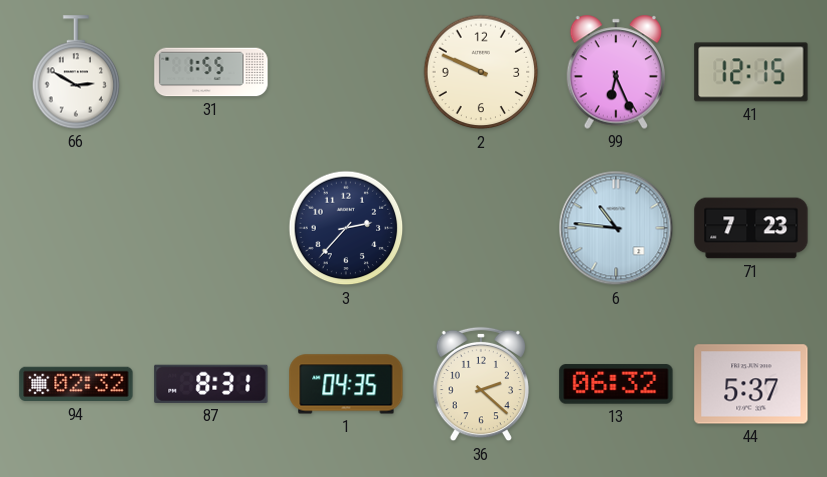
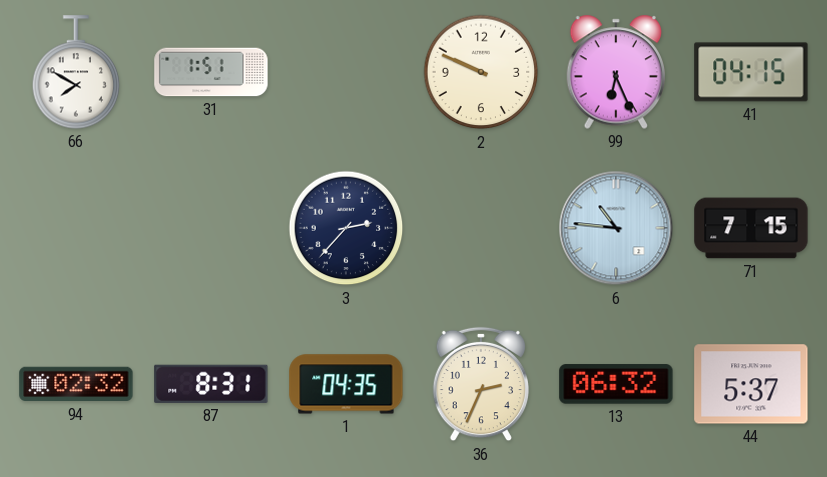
66: 2:50 -> 7:50 (76, 72)
31: 1:55 -> 1:51 (211, 72)
41: 12:15 -> 04:15 (751, 72)
71: 7:23 -> 7:15 (751, 228)
36: 2:22 -> 2:34 (480, 384)
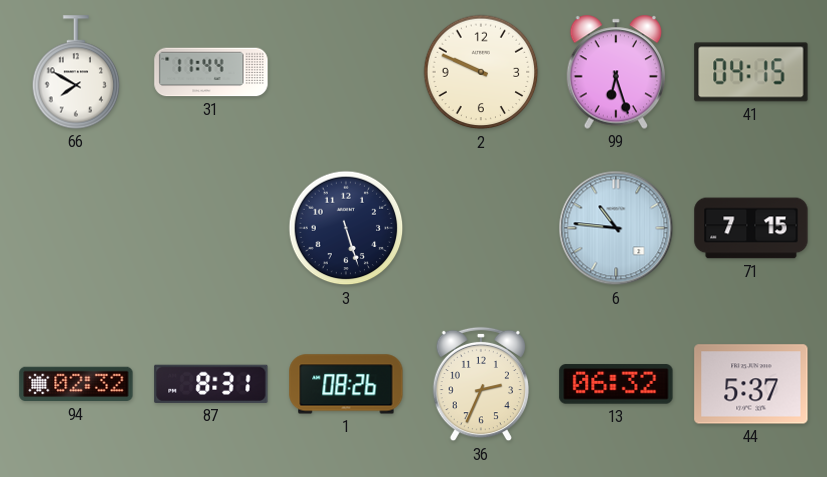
31: 1:51 -> 11:44 (211, 72)
99: 6:26 -> 6:27 (616, 72)
3: 2:37 -> 5:27 (346, 228)
1: 04:35 -> 08:26 (346, 384)
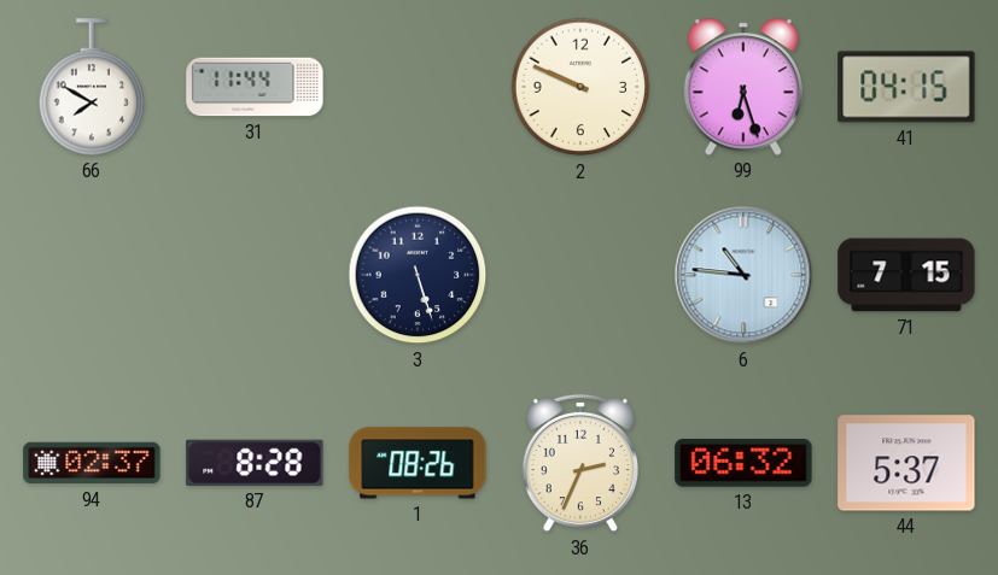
94: 02:32 -> 02:37 (92, 463)
87: 8:31 -> 8:28 (255, 463)
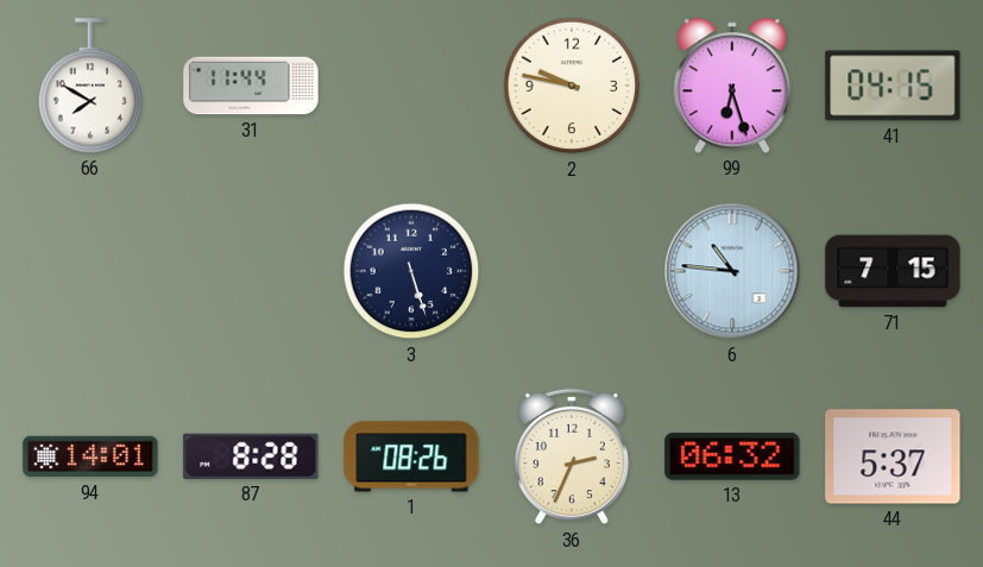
2: 9:49 -> 9:47 (572, 86)
94: 02:37 -> 14:01 (90, 456)
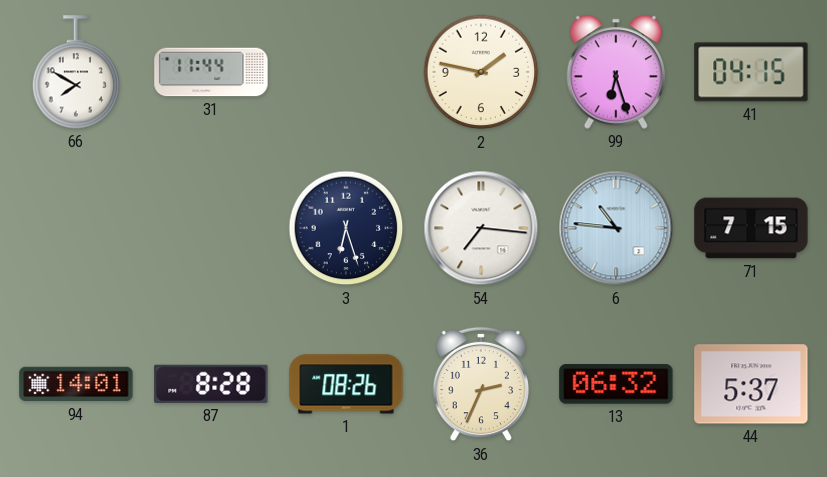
2: 9:47 -> 1:47 (481, 72)
3: 5:27 -> 6:27 (346, 228)
54: none -> 7:16 (481, 228)
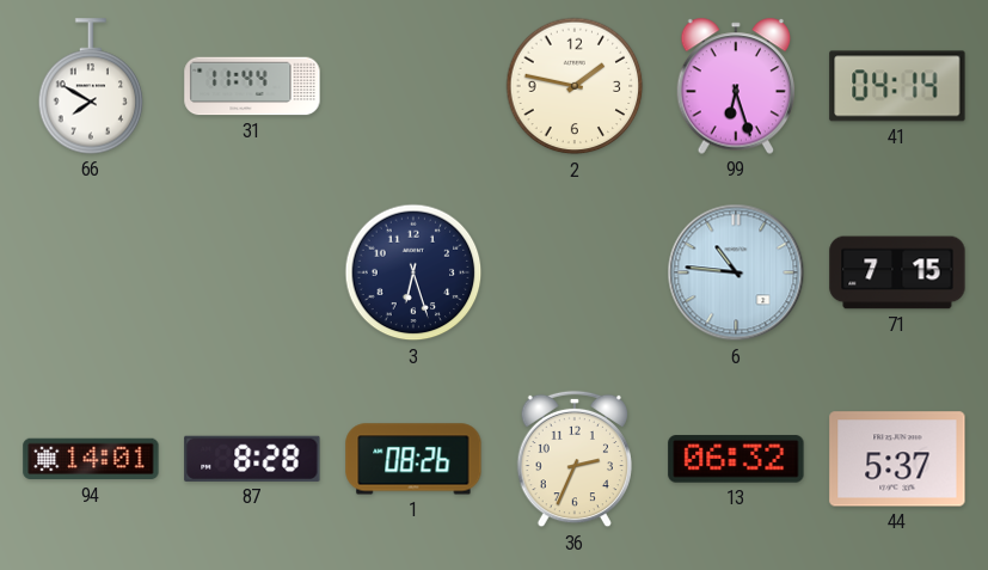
41: 04:15 -> 04:14 (897, 86)
54: 7:16 -> none (481, 228)
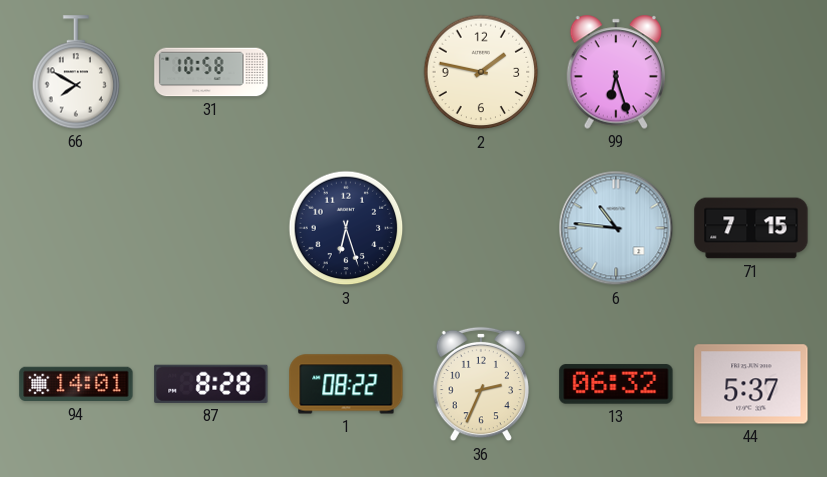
31: 11:44 -> 10:58 (211, 72)
41: 04:14 -> none (897, 86)
1: 08:26 -> 08:22 (346, 384)
